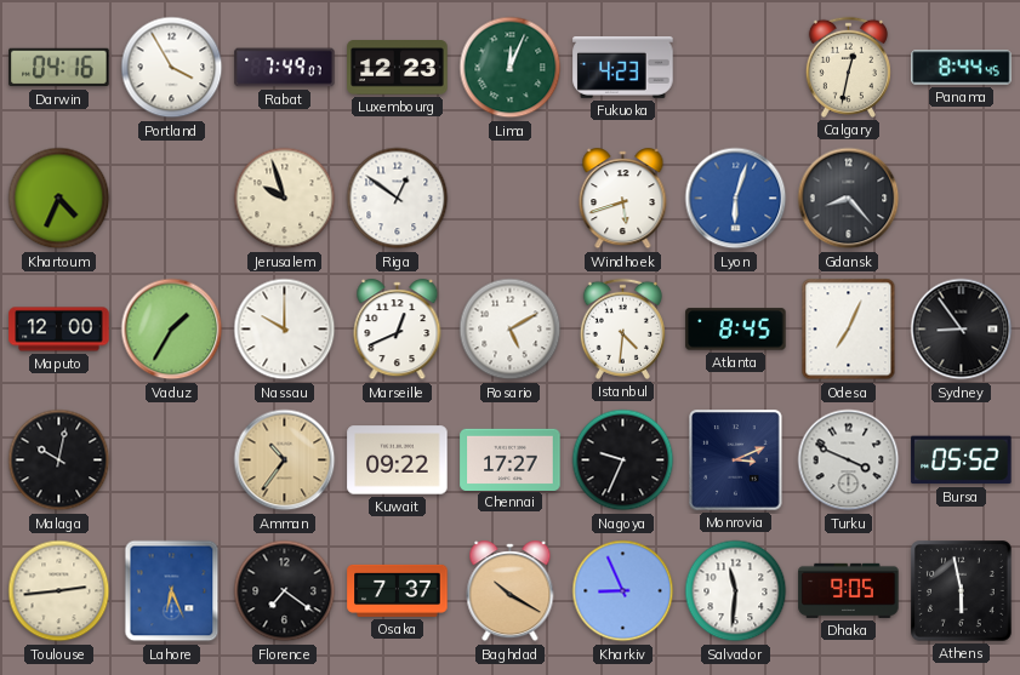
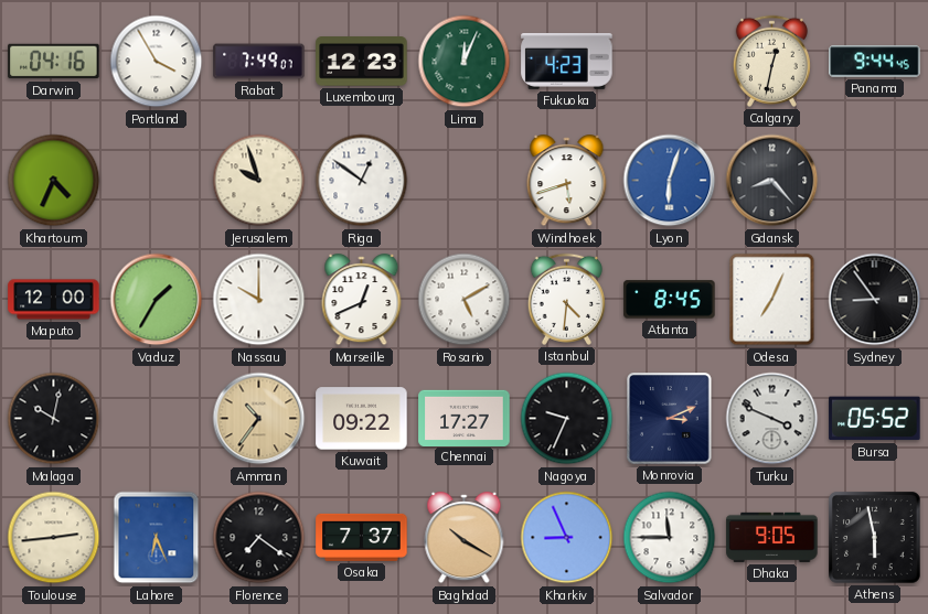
Panama: 8:44 -> 9:44 (875, 62)
Salvador: 11:31 -> 11:45 (670, 538)
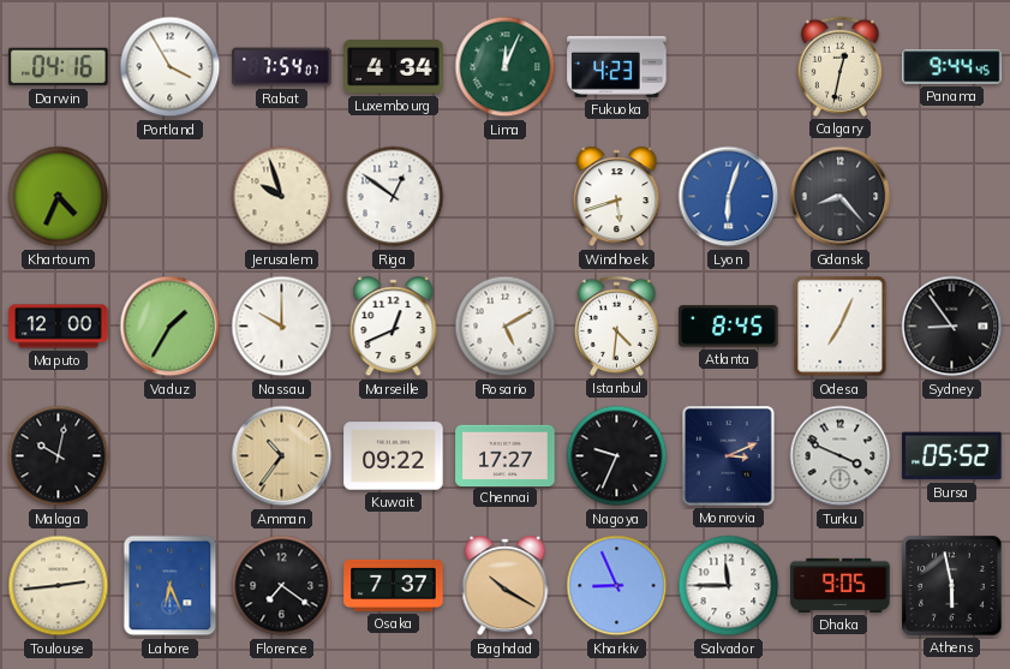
Rabat: 7:49 -> 7:54 (282, 67)
Luxembourg: 12:23 -> 4:34 (394, 67)
